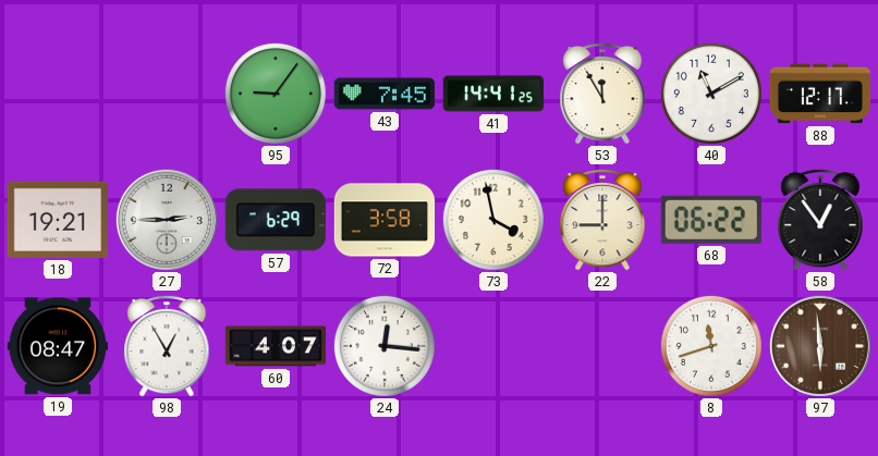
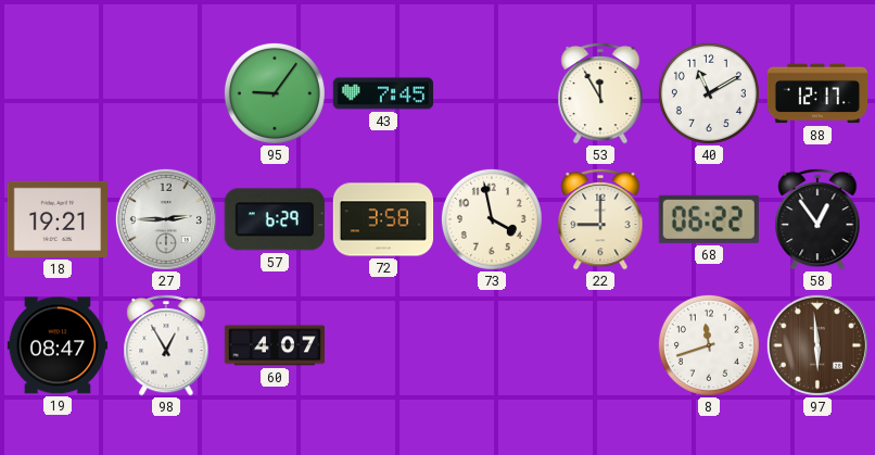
41: 14:41 -> none (493, 94)
24: 12:16 -> none (385, 346)
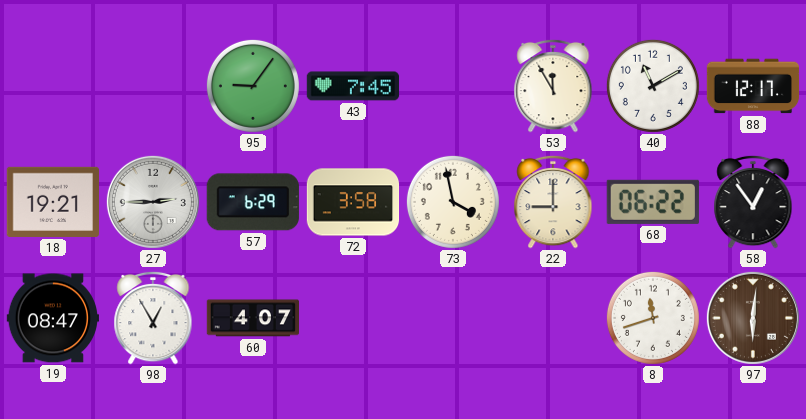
97: 5:59 -> 6:01 (753, 318)
